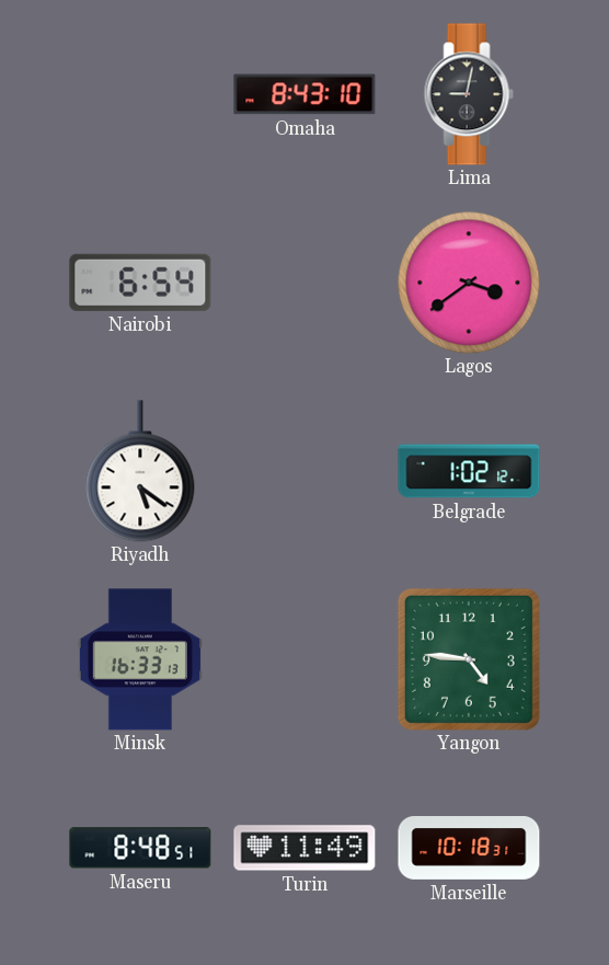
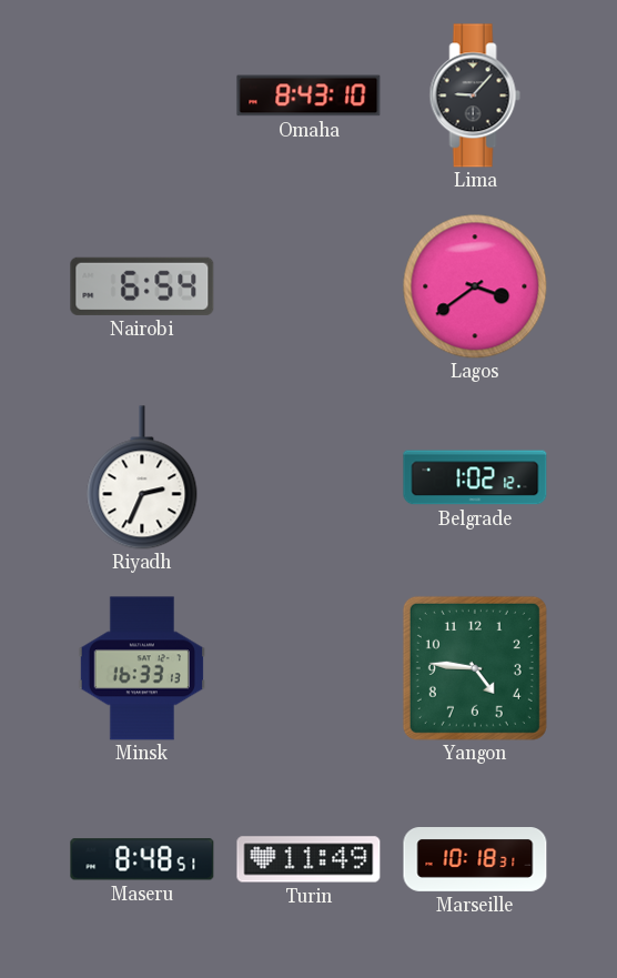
Lima: 9:02 -> 9:07 (475, 95)
Riyadh: 5:21 -> 2:34 (142, 477)
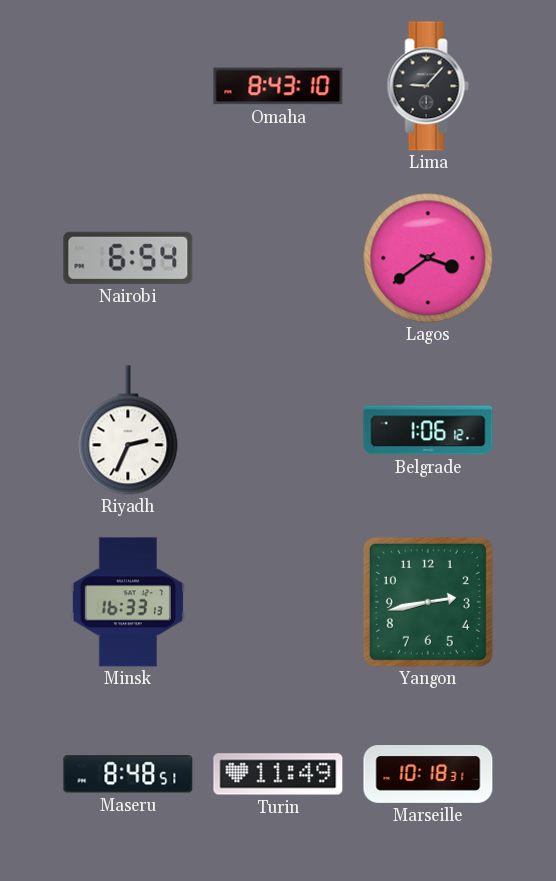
Belgrade: 1:02 -> 1:06 (428, 430)
Yangon: 4:46 -> 2:43 (428, 602)
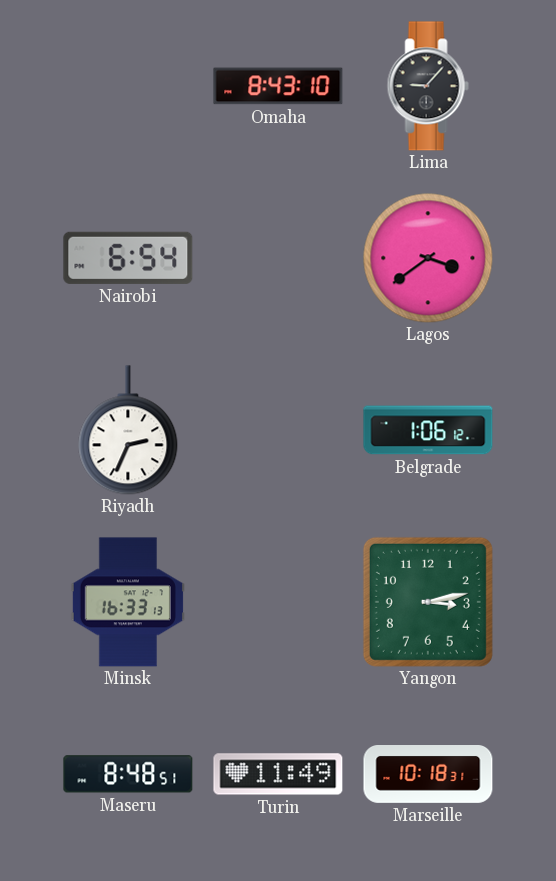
Yangon: 2:43 -> 3:13 (428, 602)
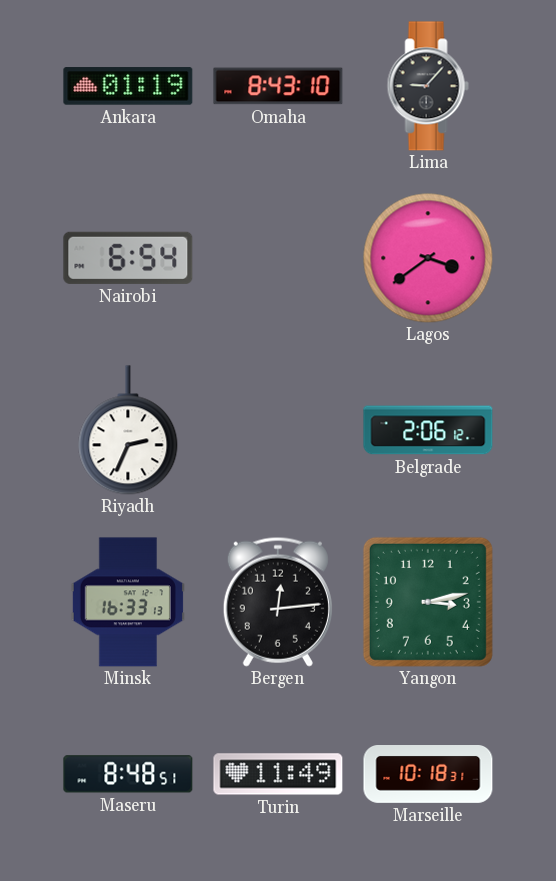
Ankara: none -> 01:19 (128, 86)
Belgrade: 1:06 -> 2:06 (428, 430)
Bergen: none -> 12:14 (278, 602)
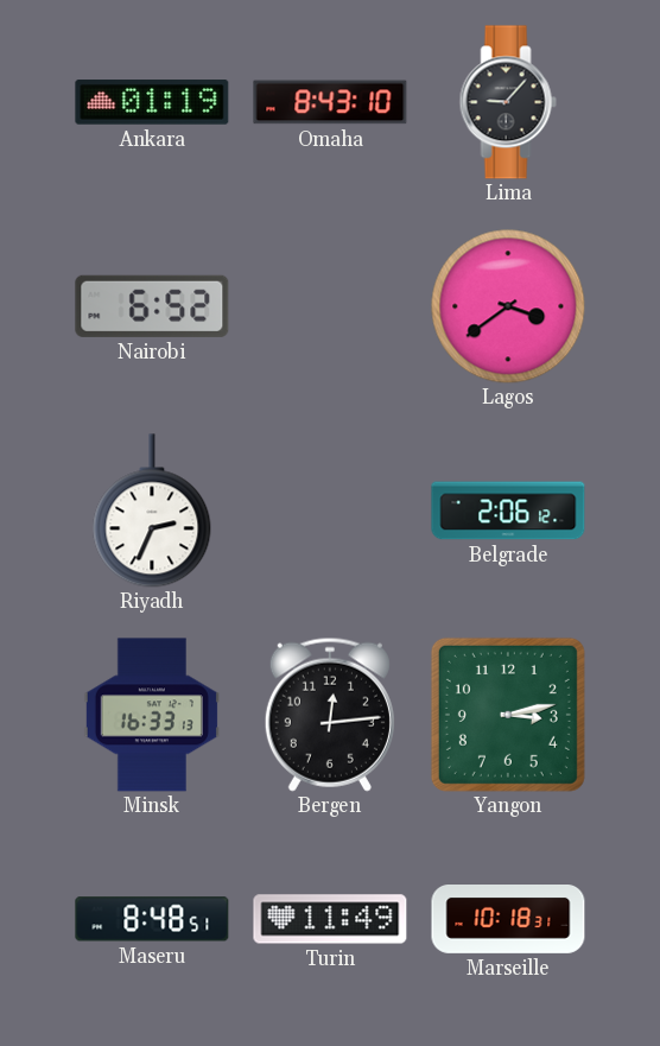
Nairobi: 6:54 -> 6:52 (152, 306)
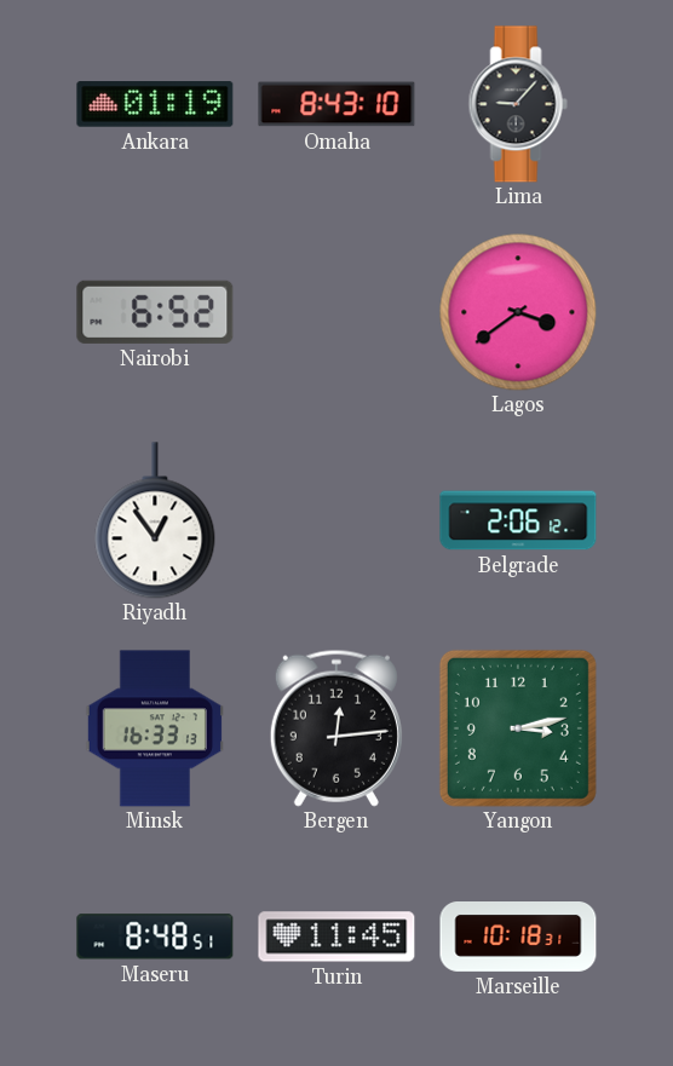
Riyadh: 2:34 -> 12:54 (155, 520)
Turin: 11:49 -> 11:45 (336, 937)
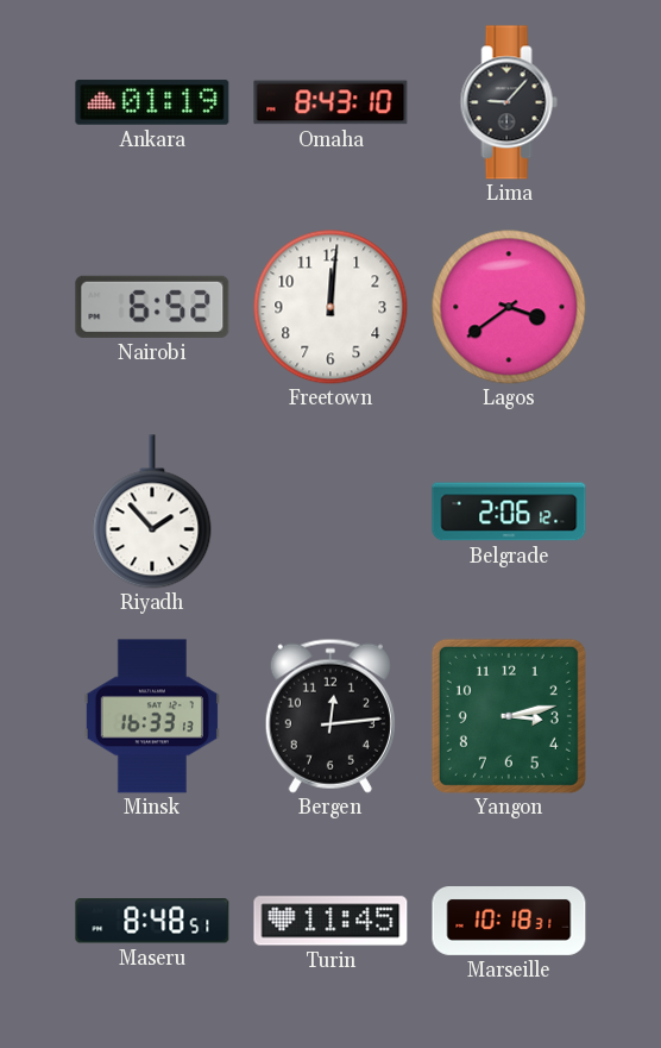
Freetown: none -> 12:01 (330, 307)
Riyadh: 12:54 -> 1:53 (152, 512)
